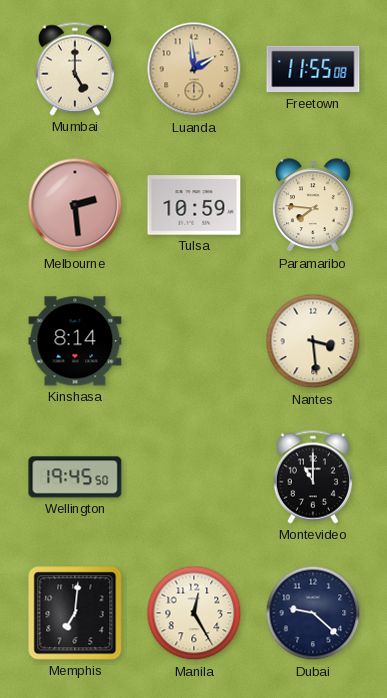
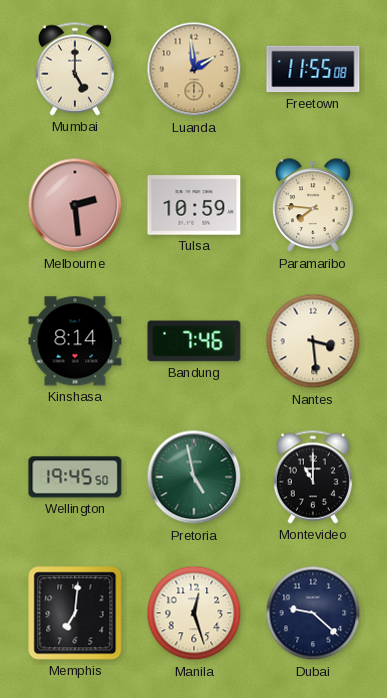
Bandung: none -> 7:46 (194, 341)
Pretoria: none -> 4:58 (194, 477)
Manila: 12:25 -> 12:27 (194, 613)
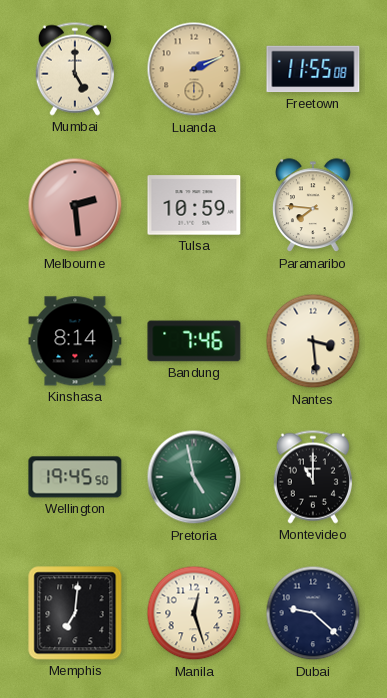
Luanda: 1:59 -> 2:11 (194, 69)
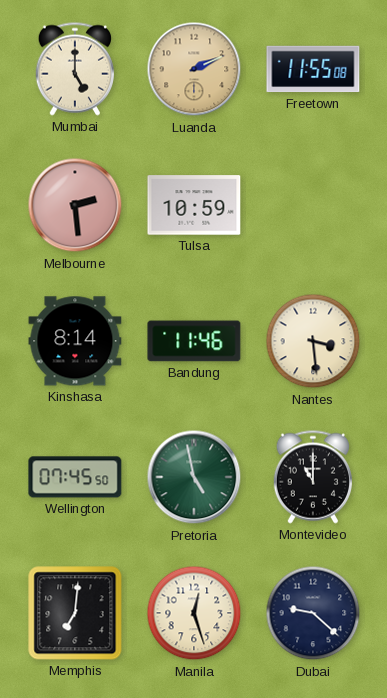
Paramaribo: 7:46 -> none (314, 206)
Bandung: 7:46 -> 11:46 (194, 341)
Wellington: 19:45 -> 07:45 (75, 477)
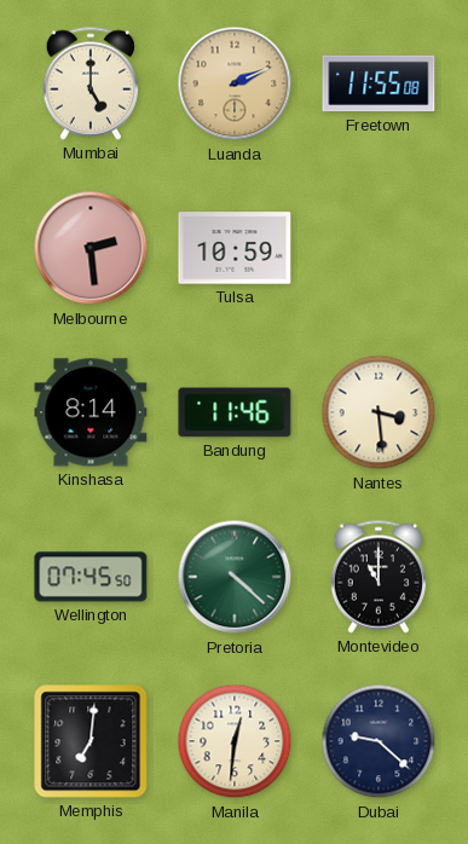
Pretoria: 4:58 -> 4:22 (235, 577)
Manila: 12:27 -> 12:31 (235, 741)
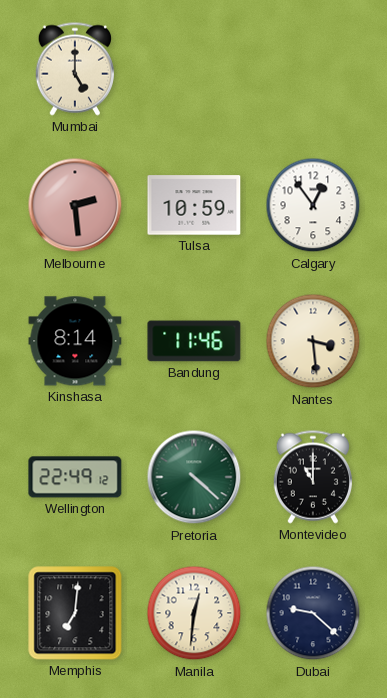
Luanda: 2:11 -> none (235, 83)
Freetown: 11:55 -> none (379, 83)
Calgary: none -> 12:54 (313, 205)
Wellington: 07:45 -> 22:49 (75, 477)
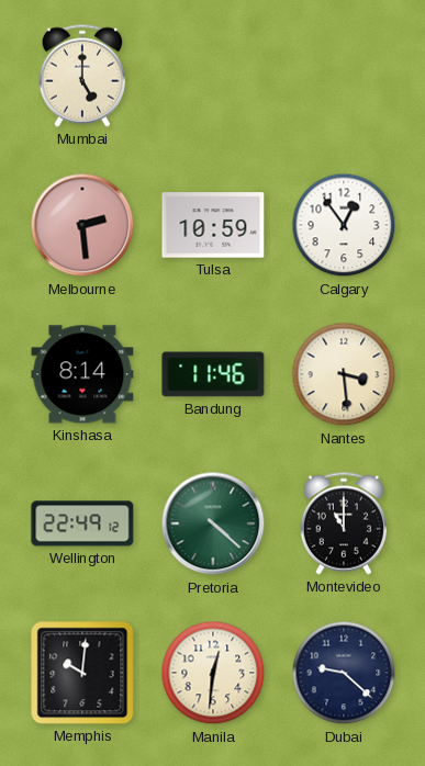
Memphis: 7:01 -> 10:01 (82, 673)
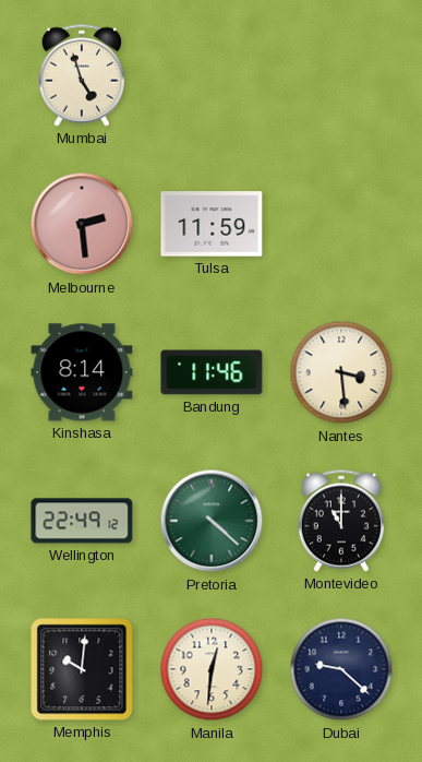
Mumbai: 5:00 -> 4:57 (82, 75)
Tulsa: 10:59 -> 11:59 (212, 224)
Calgary: 12:54 -> none (344, 225)
